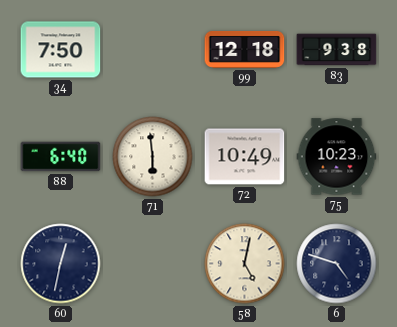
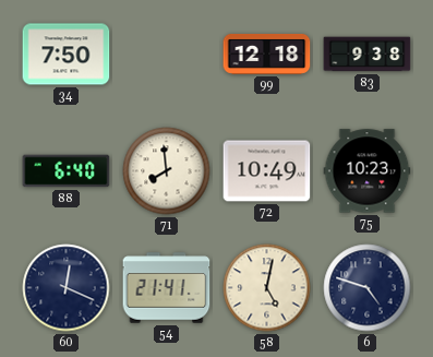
71: 5:59 -> 7:59 (167, 171)
60: 12:32 -> 12:19 (67, 288)
54: none -> 21:41 (167, 288)
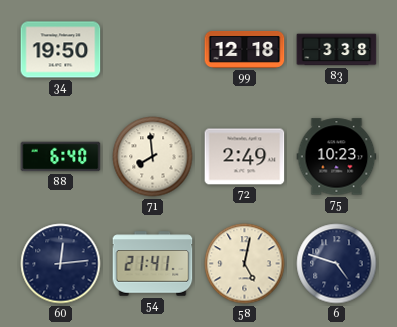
34: 7:50 -> 19:50 (61, 50)
83: 9:38 -> 3:38 (337, 50)
72: 10:49 -> 2:49 (245, 157)
60: 12:19 -> 12:14 (61, 264)
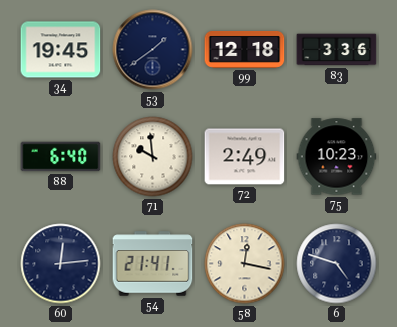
34: 19:50 -> 19:45 (61, 50)
53: none -> 1:39 (153, 50)
83: 3:38 -> 3:36 (337, 50)
71: 7:59 -> 9:59 (153, 157)
58: 5:02 -> 12:17 (245, 264)
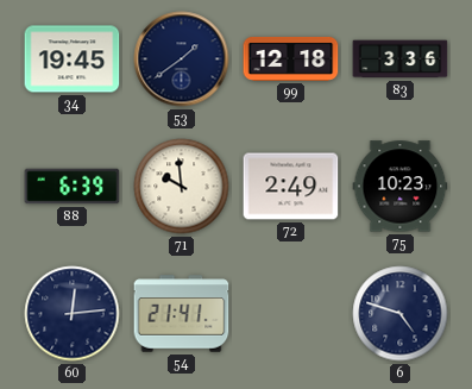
88: 6:40 -> 6:39 (73, 187)
58: 12:17 -> none (245, 264)
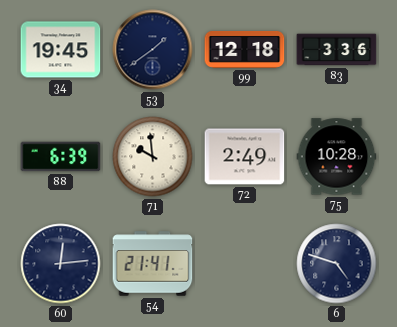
75: 10:23 -> 10:28 (337, 157)
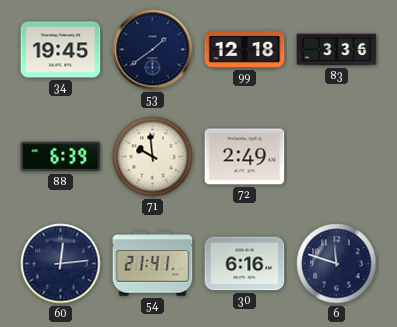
75: 10:28 -> none (337, 157)
30: none -> 6:16 (245, 264)
6: 4:48 -> 11:48 (337, 264)
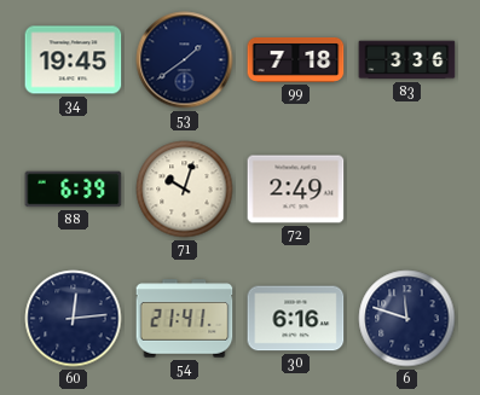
99: 12:18 -> 7:18 (296, 59)
71: 9:59 -> 10:03 (185, 190)
